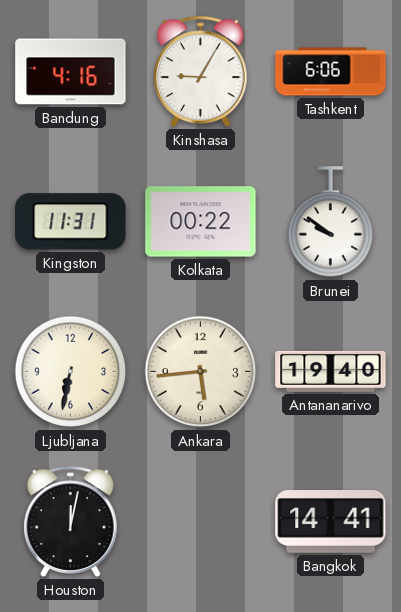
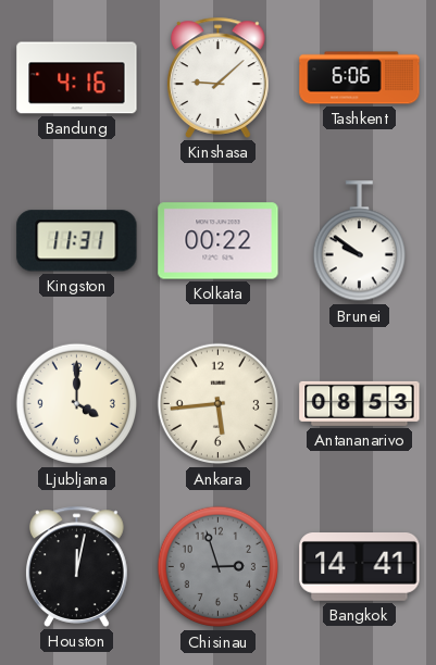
Kinshasa: 9:05 -> 9:08 (219, 77)
Ljubljana: 6:32 -> 4:00 (77, 404)
Antananarivo: 19:40 -> 08:53 (360, 403)
Chisinau: none -> 2:57 (219, 567)
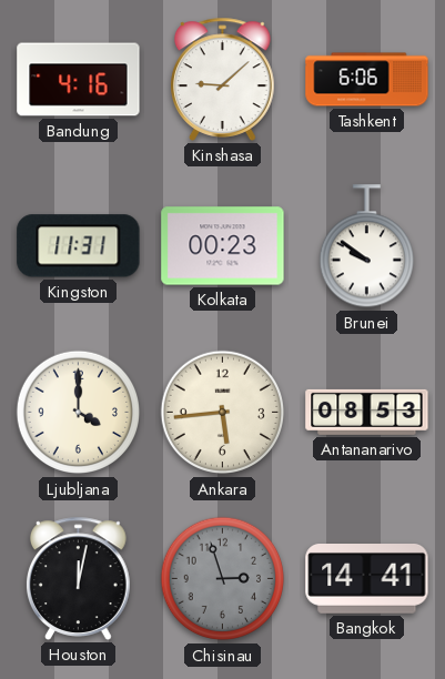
Kolkata: 00:22 -> 00:23 (223, 246)
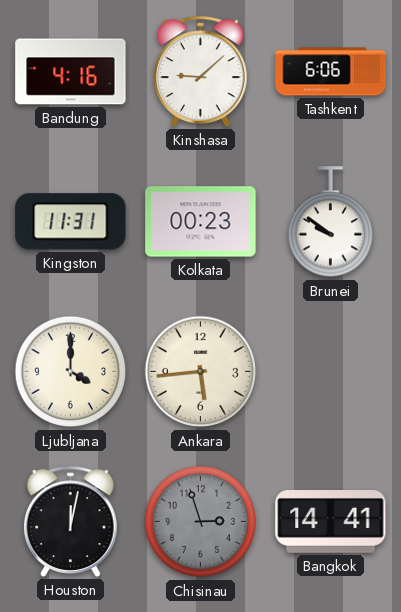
Antananarivo: 08:53 -> none (367, 412)
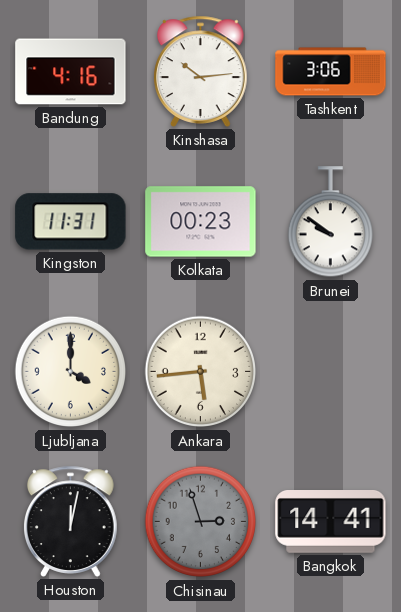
Kinshasa: 9:08 -> 10:14 (201, 71)
Tashkent: 6:06 -> 3:06 (331, 72)
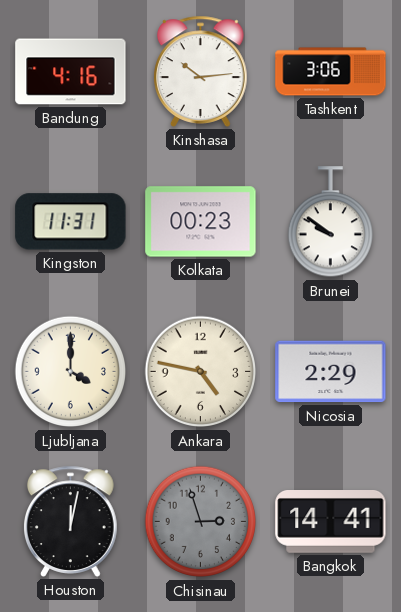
Ankara: 5:44 -> 4:47 (201, 372)
Nicosia: none -> 2:29 (331, 372)
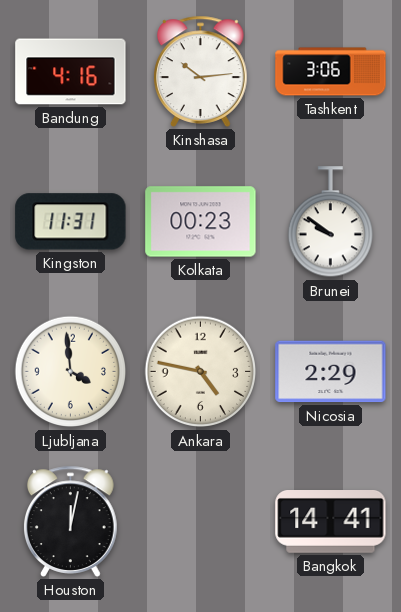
Ljubljana: 4:00 -> 3:59 (71, 372)
Chisinau: 2:57 -> none (201, 522)
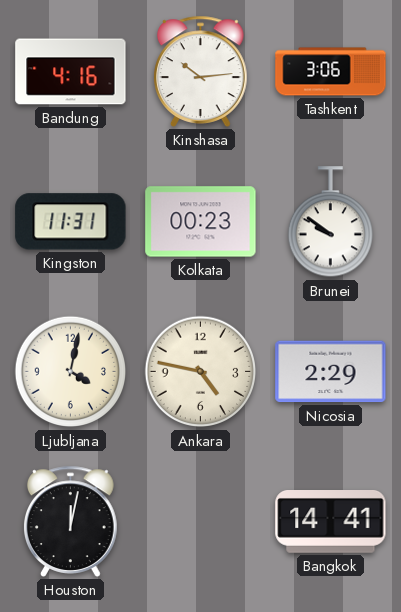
Ljubljana: 3:59 -> 4:02 (71, 372)
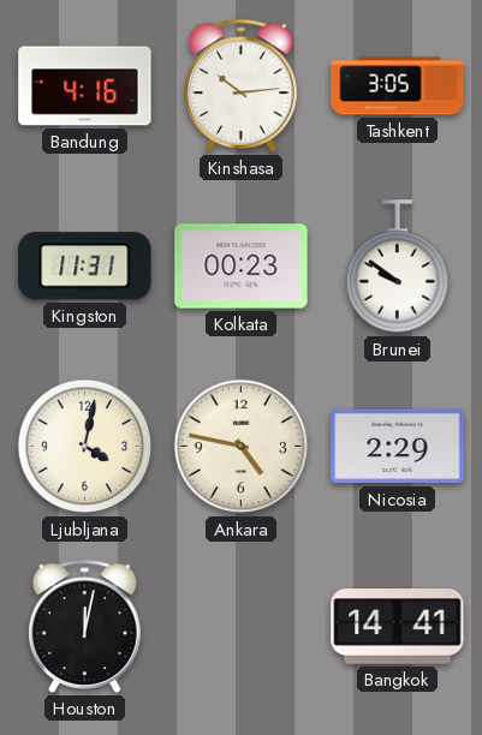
Tashkent: 3:06 -> 3:05 (398, 86)
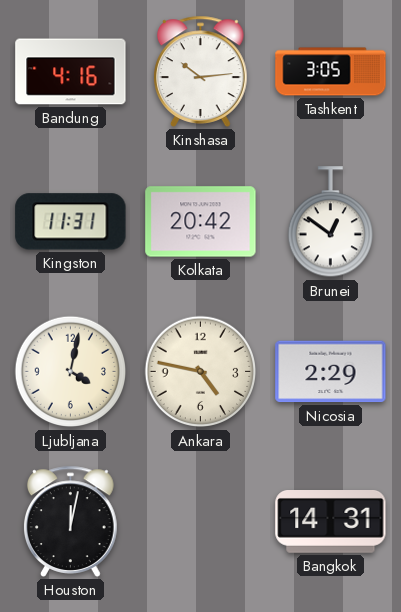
Kolkata: 00:23 -> 20:42 (201, 222)
Brunei: 9:51 -> 12:51 (330, 222)
Bangkok: 14:41 -> 14:31 (331, 522)
